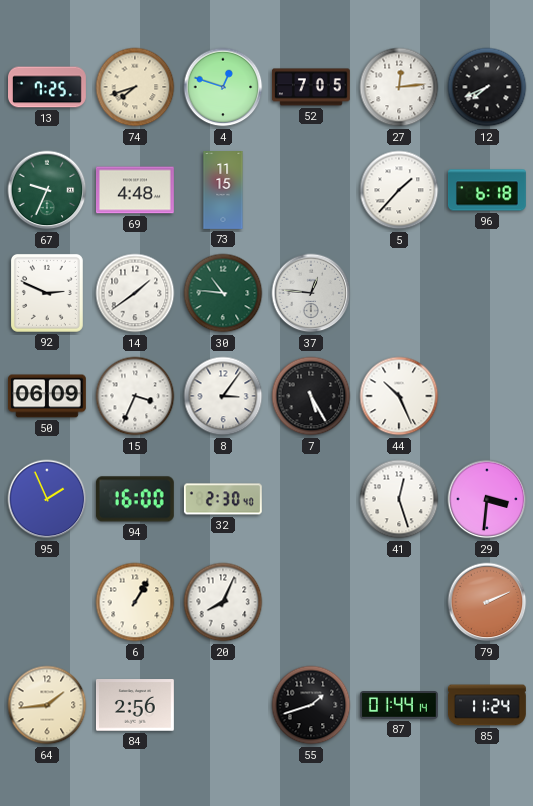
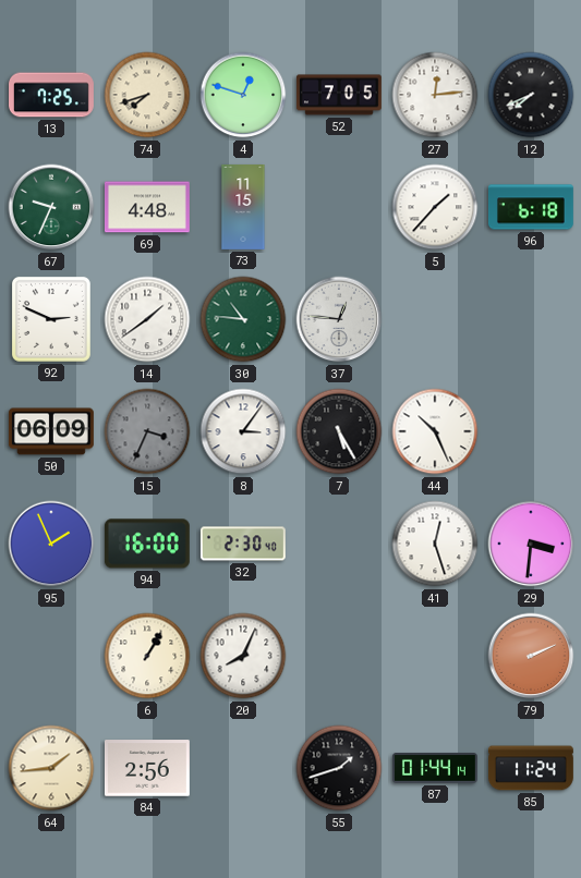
15 dial: white -> grey (147, 431)
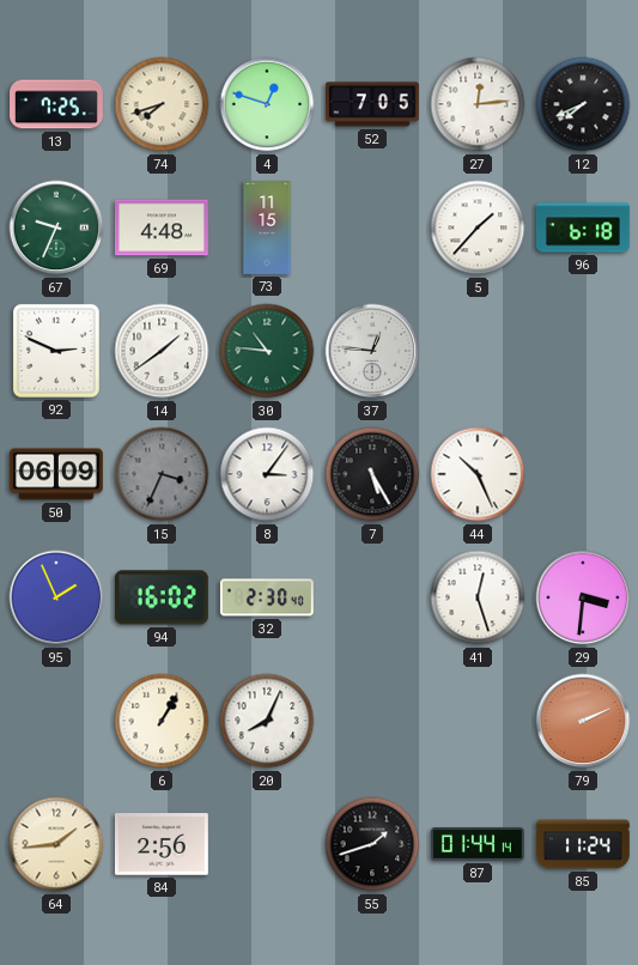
94: 16:00 -> 16:02 (162, 597)
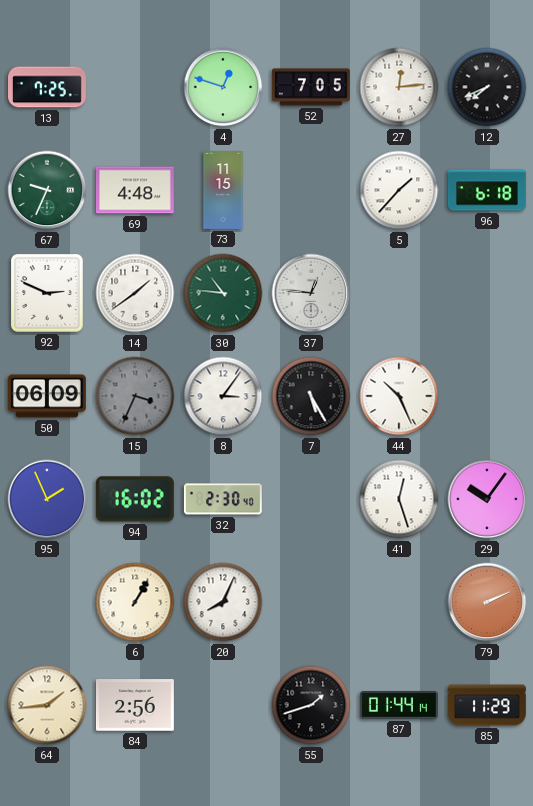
74: 7:42 -> none (162, 104)
29: 3:31 -> 10:06 (487, 499)
85: 11:24 -> 11:29 (487, 705)
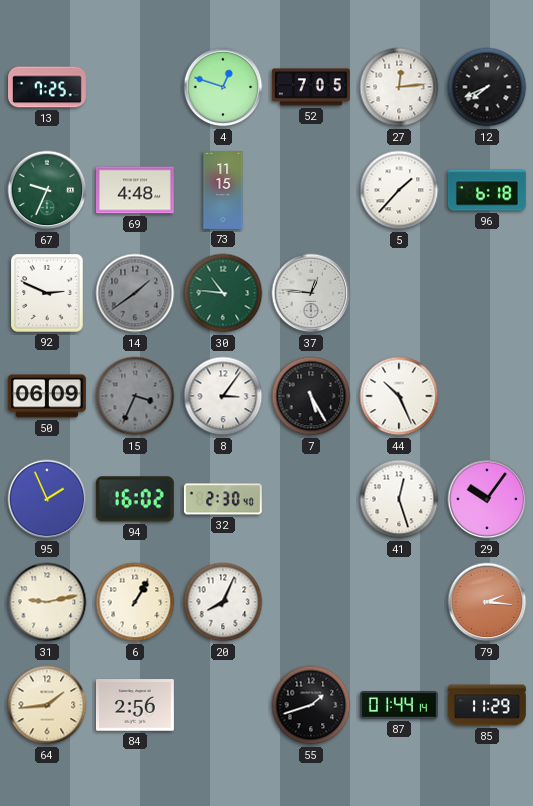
14 dial: white -> grey (135, 293)
31: none -> 9:13 (47, 602)
79: 2:11 -> 2:16 (487, 602)
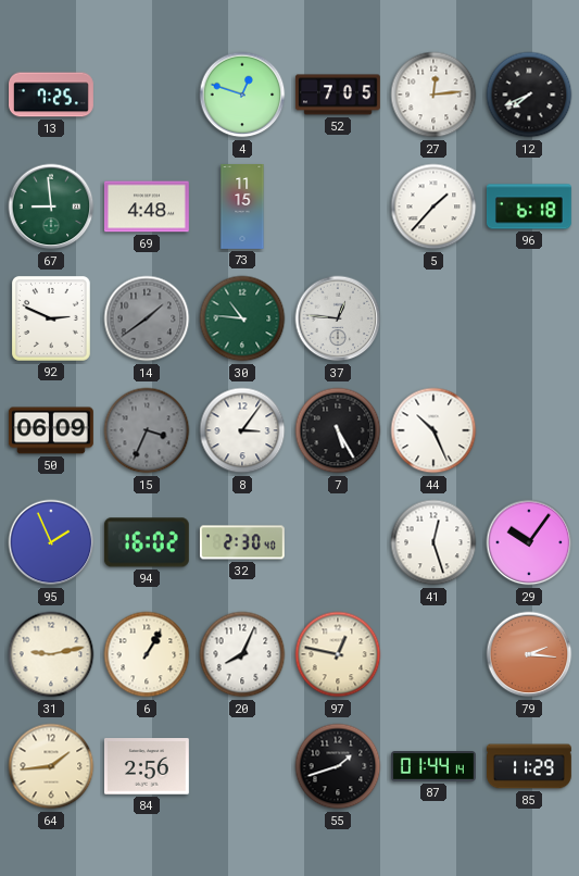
67: 9:34 -> 8:59 (51, 207)
97: none -> 12:47 (338, 654)
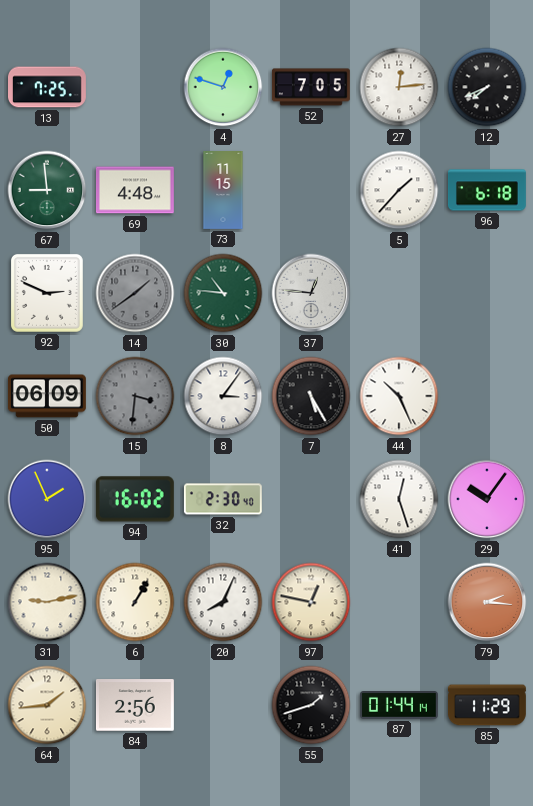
15: 3:34 -> 3:31 (135, 396)
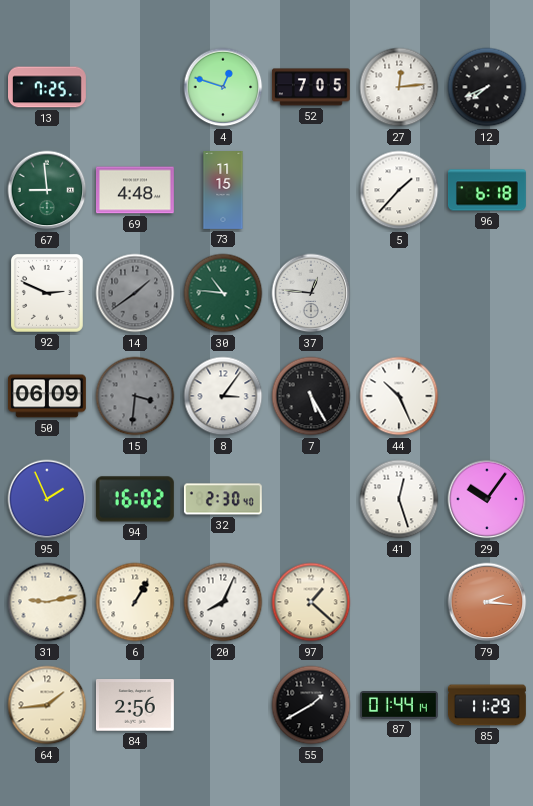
97: 12:47 -> 1:22 (311, 602)
55: 1:42 -> 1:40 (311, 705)
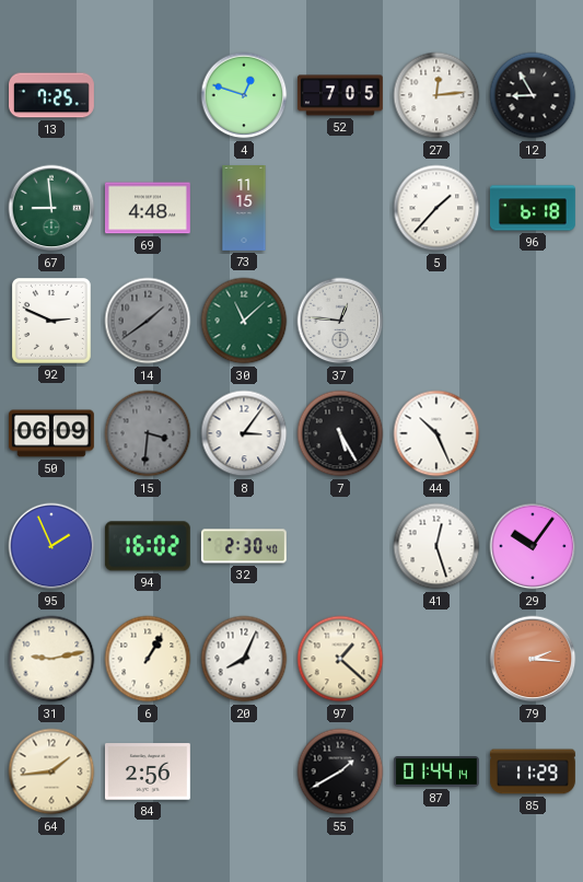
12: 7:41 -> 8:55 (533, 95)
30: 10:46 -> 11:08 (244, 321)
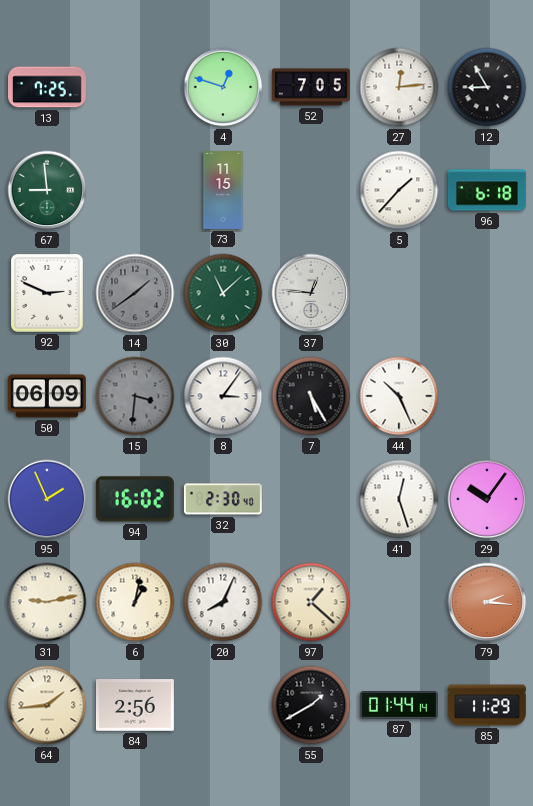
69: 4:48 -> none (148, 208)
6: 1:05 -> 1:02 (135, 602)
